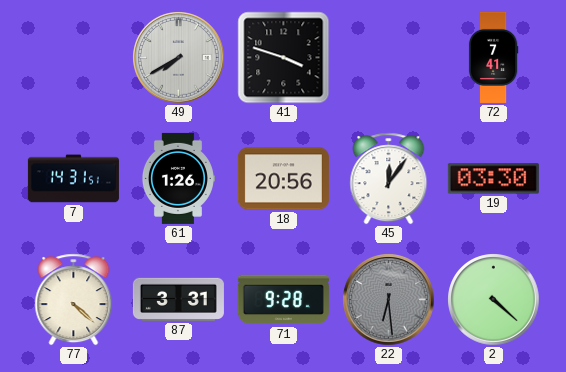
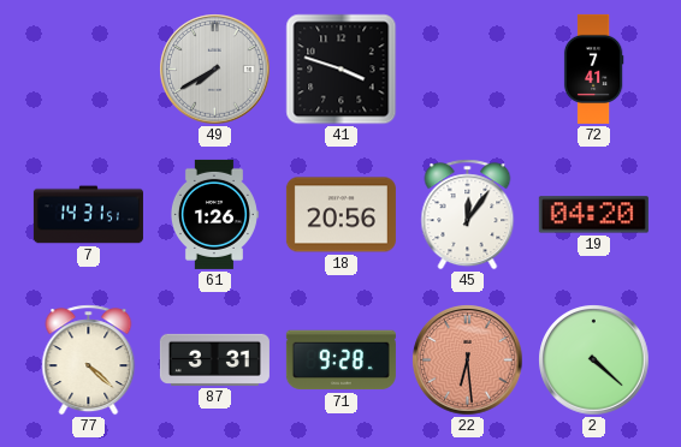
19: 03:30 -> 04:20 (593, 215)
22 dial: grey -> salmon (468, 360)
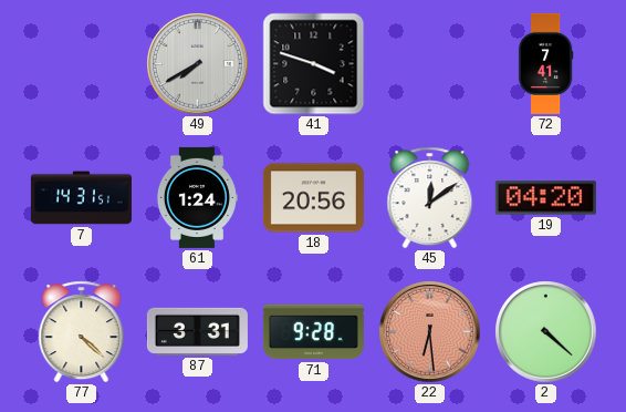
61: 1:26 -> 1:24 (197, 197)
45: 12:06 -> 12:09 (430, 198)
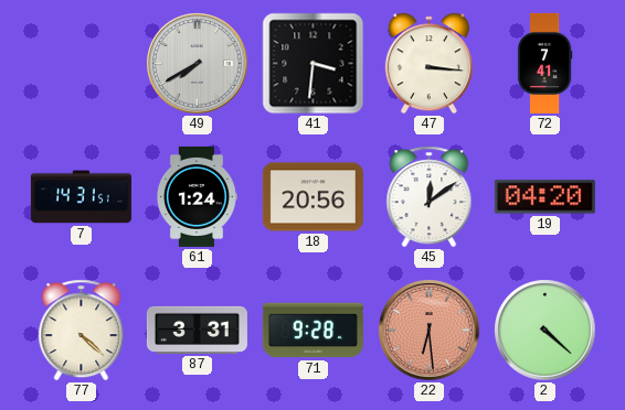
41: 3:48 -> 3:31 (314, 64)
47: none -> 3:16 (428, 64)
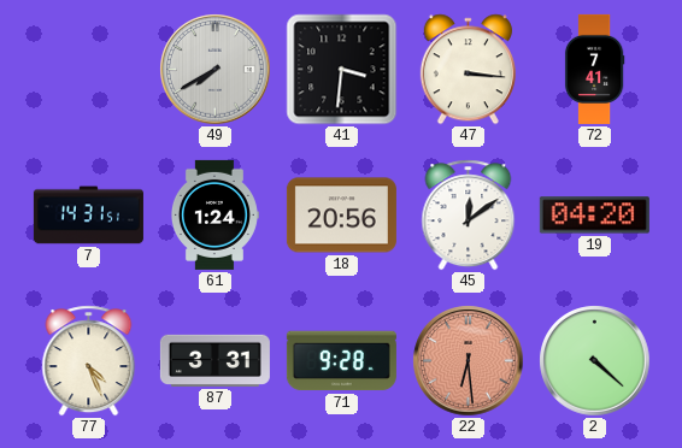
77: 4:22 -> 4:26 (89, 361)
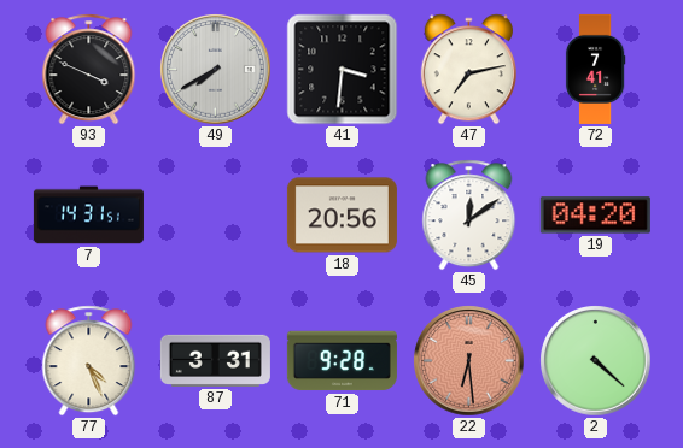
93: none -> 3:49 (89, 70)
47: 3:16 -> 7:13 (468, 70)
61: 1:24 -> none (214, 214)
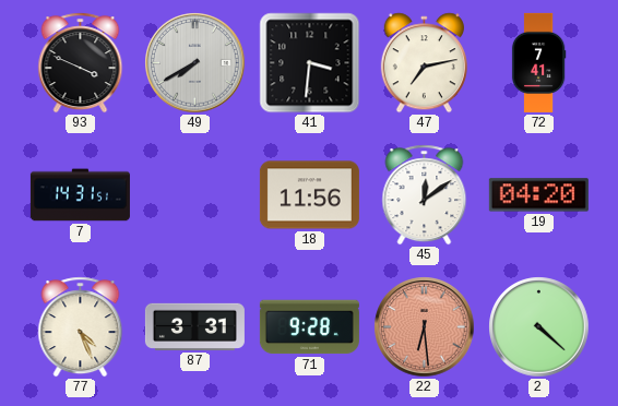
18: 20:56 -> 11:56 (309, 195)
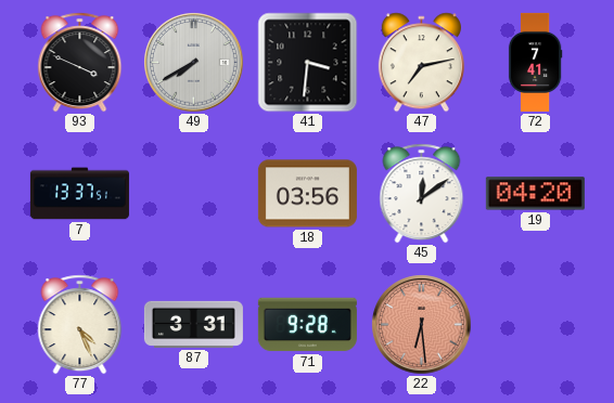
7: 14:31 -> 13:37 (79, 194)
18: 11:56 -> 03:56 (307, 194)
2: 4:22 -> none (539, 327)
